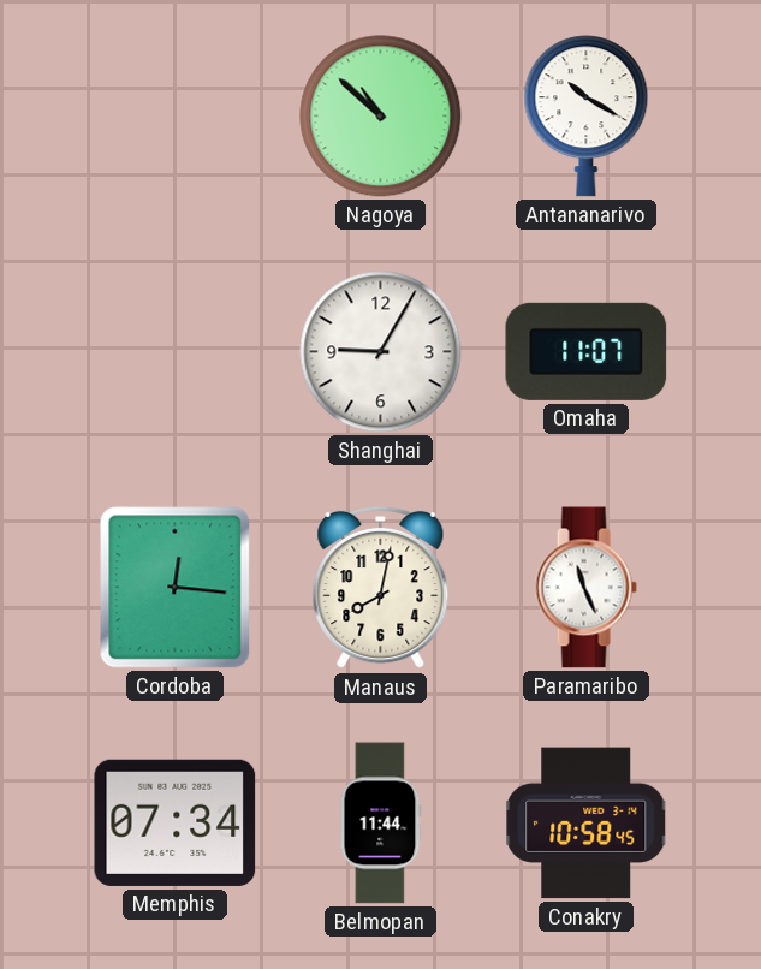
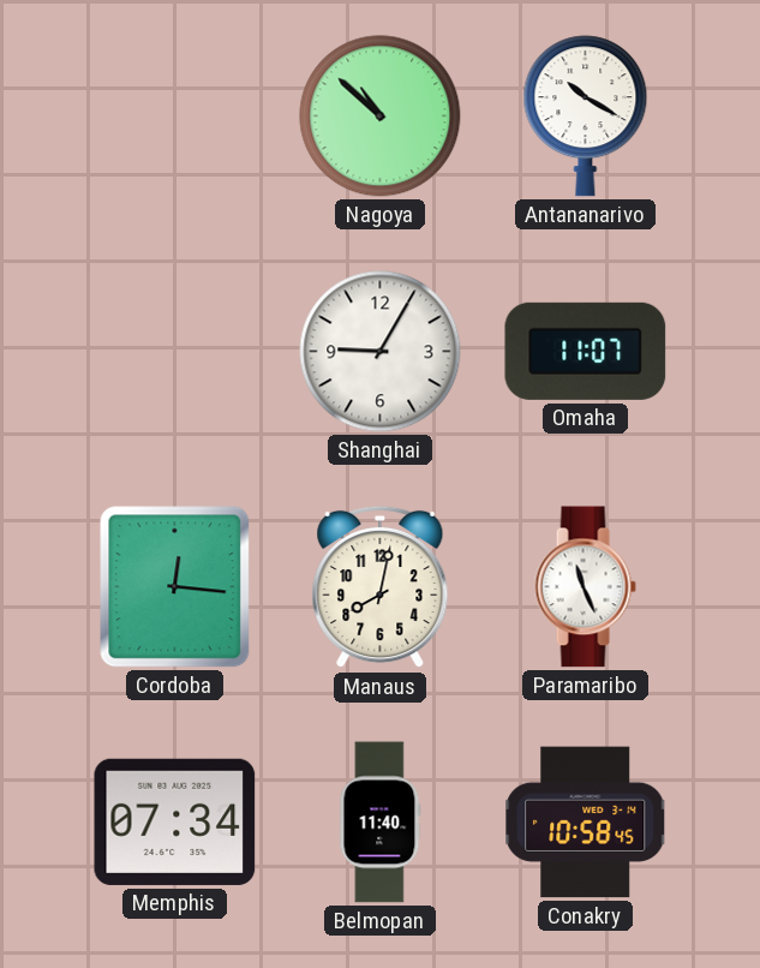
Belmopan: 11:44 -> 11:40 (381, 823)
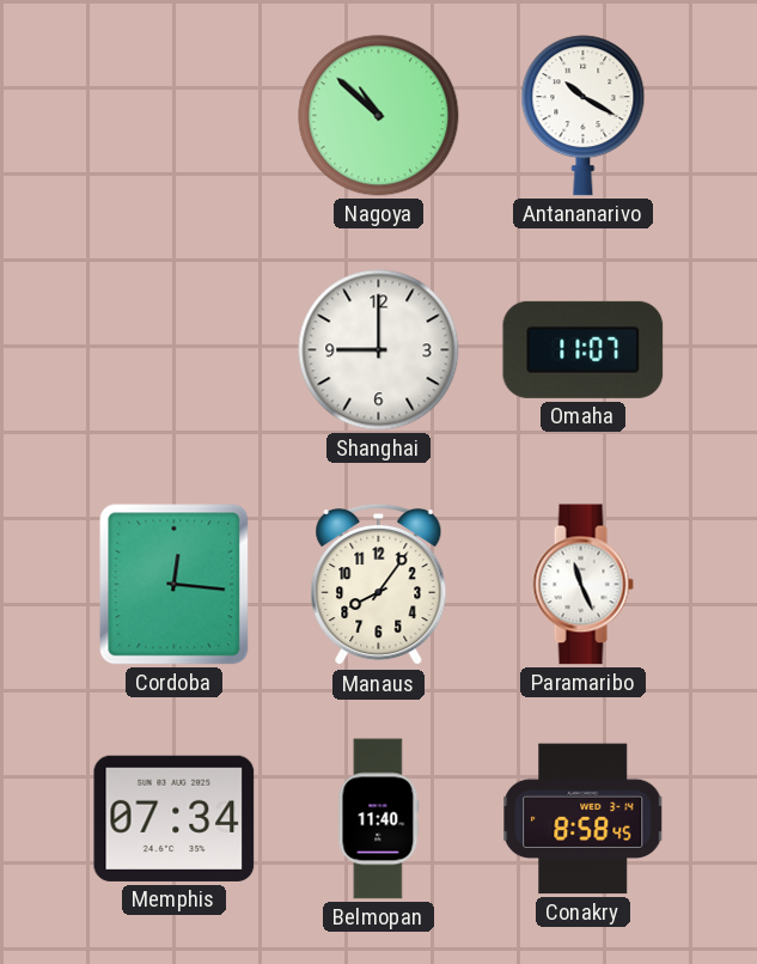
Shanghai: 9:05 -> 9:00 (379, 350)
Manaus: 8:02 -> 8:06 (379, 585)
Conakry: 10:58 -> 8:58 (584, 819)
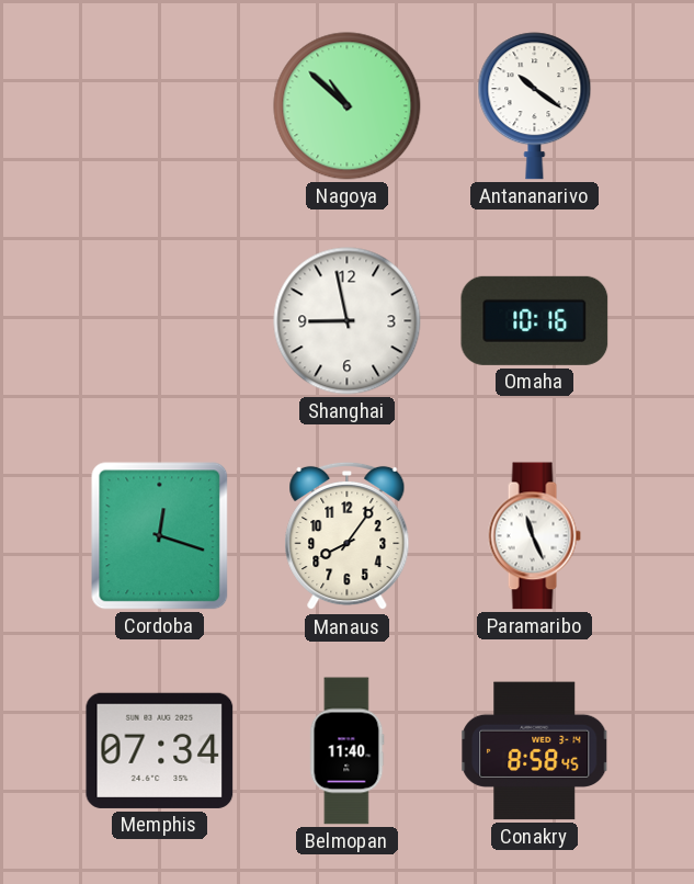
Antananarivo: 10:20 -> 10:21 (535, 106)
Shanghai: 9:00 -> 8:58 (348, 321)
Omaha: 11:07 -> 10:16 (535, 320)
Cordoba: 12:16 -> 12:18 (160, 536)
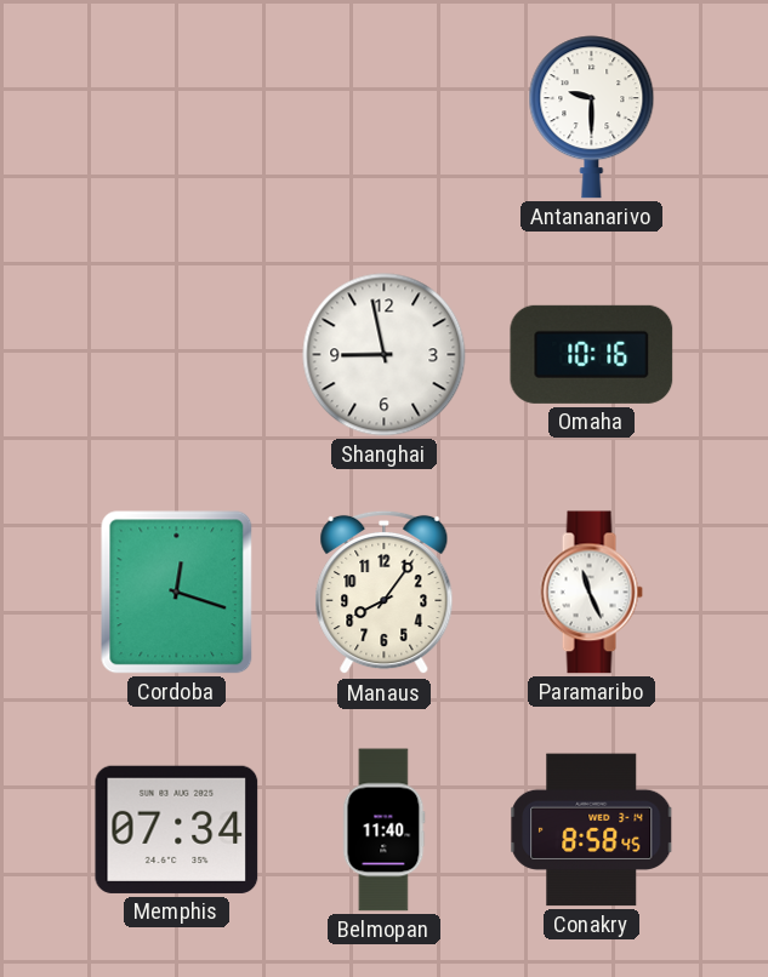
Nagoya: 10:52 -> none (348, 106)
Antananarivo: 10:21 -> 9:30 (592, 118)
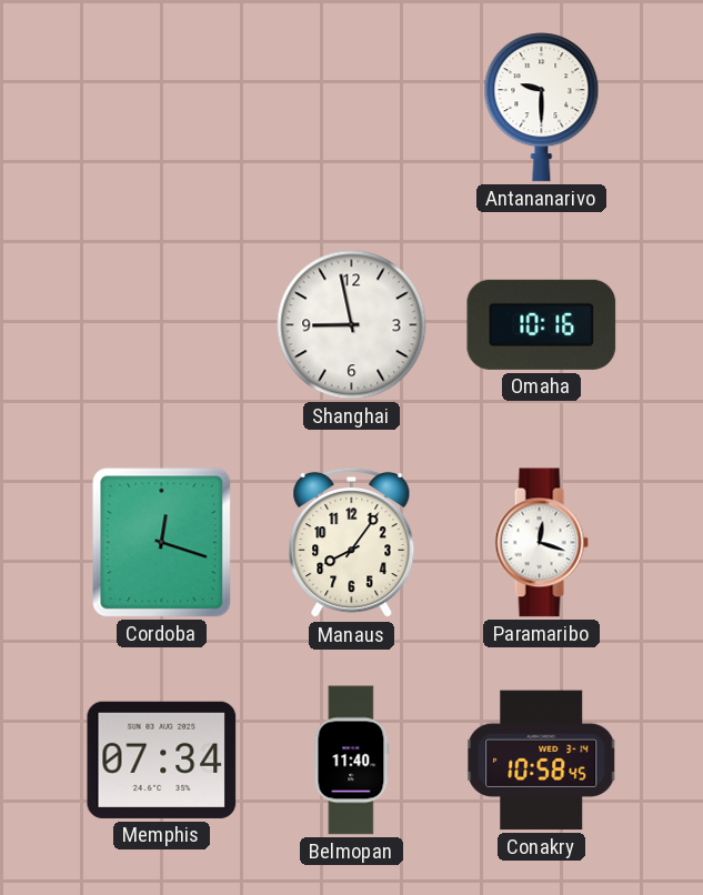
Paramaribo: 11:26 -> 12:18 (541, 543)
Conakry: 8:58 -> 10:58 (542, 761)
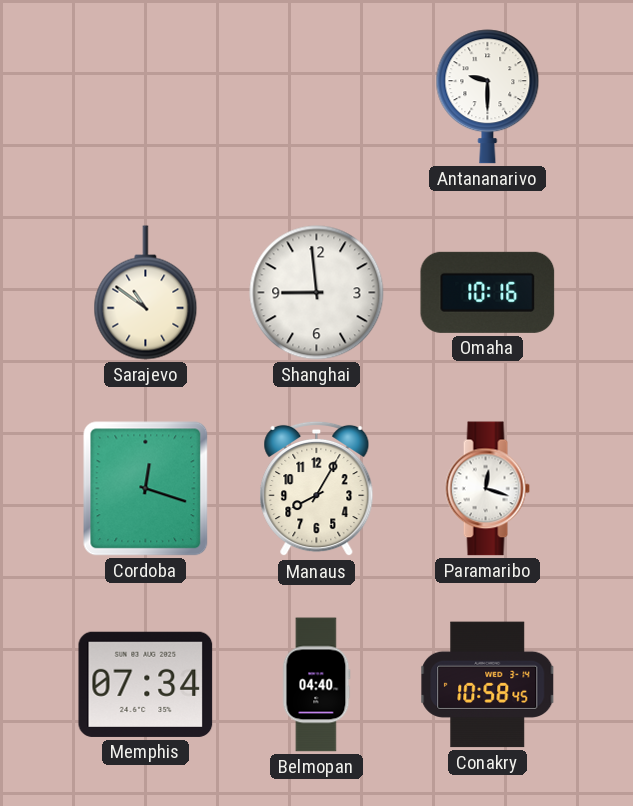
Sarajevo: none -> 10:51 (146, 293)
Shanghai: 8:58 -> 8:59 (317, 293)
Manaus: 8:06 -> 8:05 (317, 489)
Belmopan: 11:40 -> 04:40 (317, 685)
